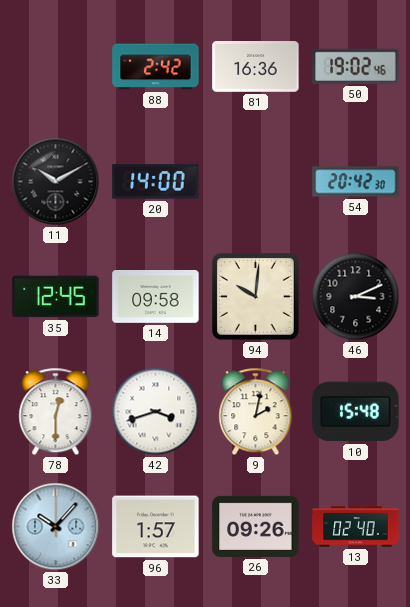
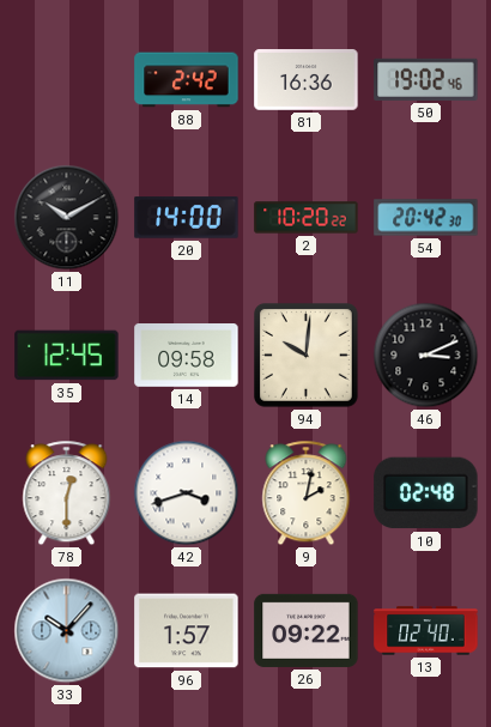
2: none -> 10:20 (307, 218)
10: 15:48 -> 02:48 (426, 493)
26: 09:26 -> 09:22 (307, 630)
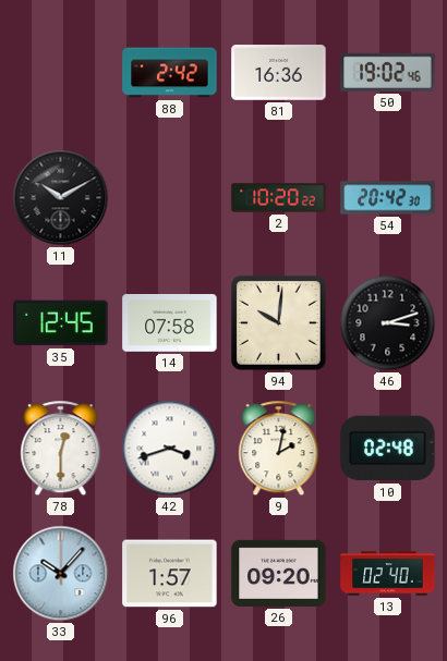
20: 14:00 -> none (187, 218)
14: 09:58 -> 07:58 (170, 323)
46: 3:11 -> 3:12 (388, 323)
26: 09:22 -> 09:20 (279, 573)
